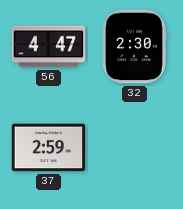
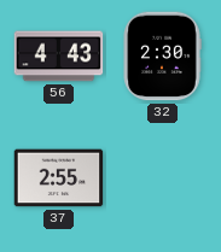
56: 4:47 -> 4:43 (59, 57)
37: 2:59 -> 2:55 (59, 178)
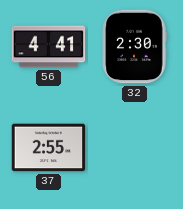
56: 4:43 -> 4:41 (49, 47)
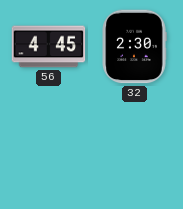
56: 4:41 -> 4:45 (49, 47)
37: 2:55 -> none (49, 148)
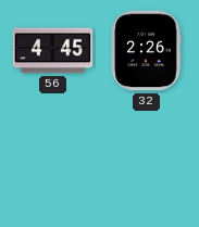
32: 2:30 -> 2:26 (146, 51)
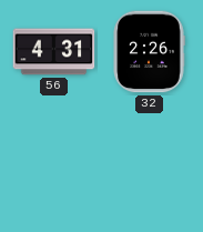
56: 4:45 -> 4:31 (54, 52)
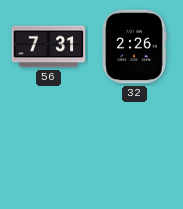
56: 4:31 -> 7:31 (49, 47)
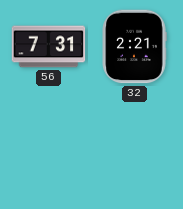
32: 2:26 -> 2:21 (134, 47)
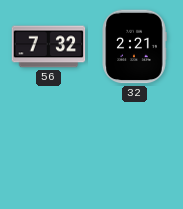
56: 7:31 -> 7:32 (49, 47)
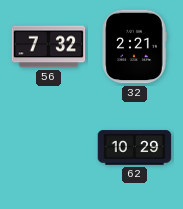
62: none -> 10:29 (135, 148)
